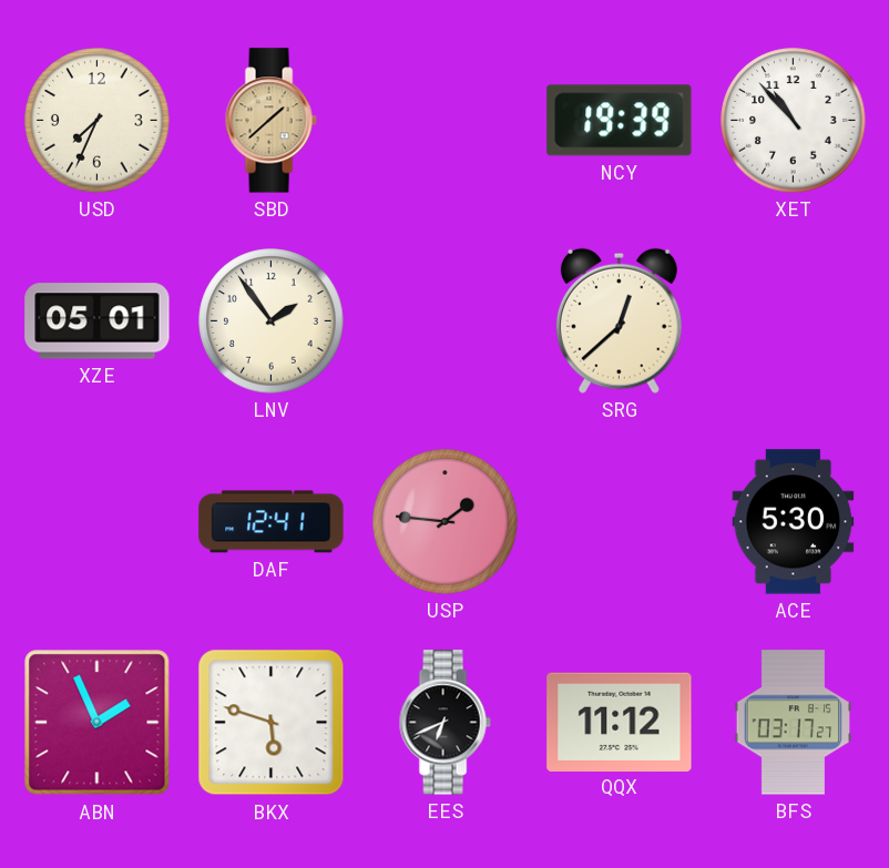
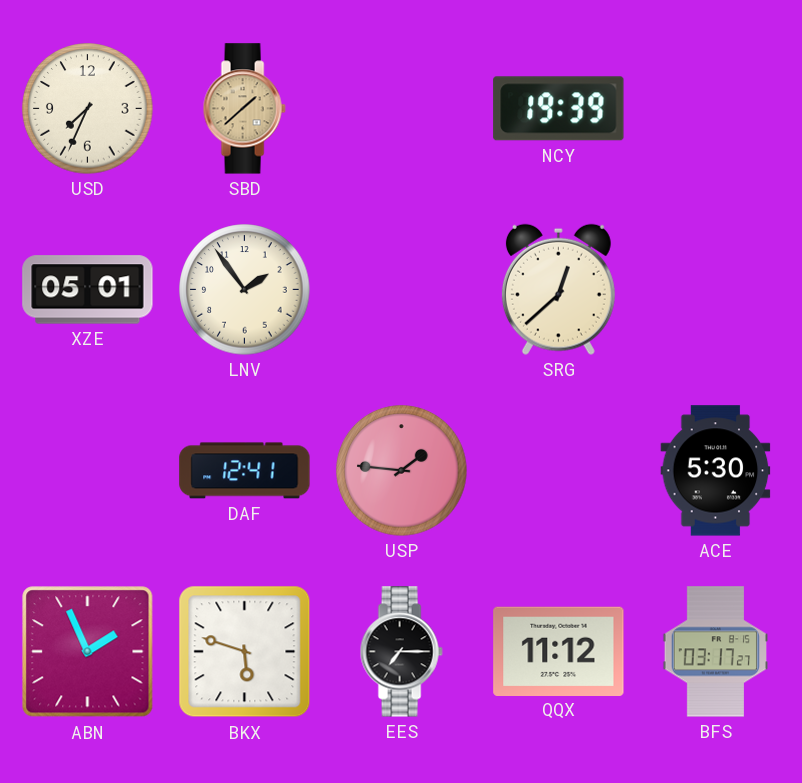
XET: 10:53 -> none (794, 121)
EES: 6:41 -> 7:15 (401, 652)
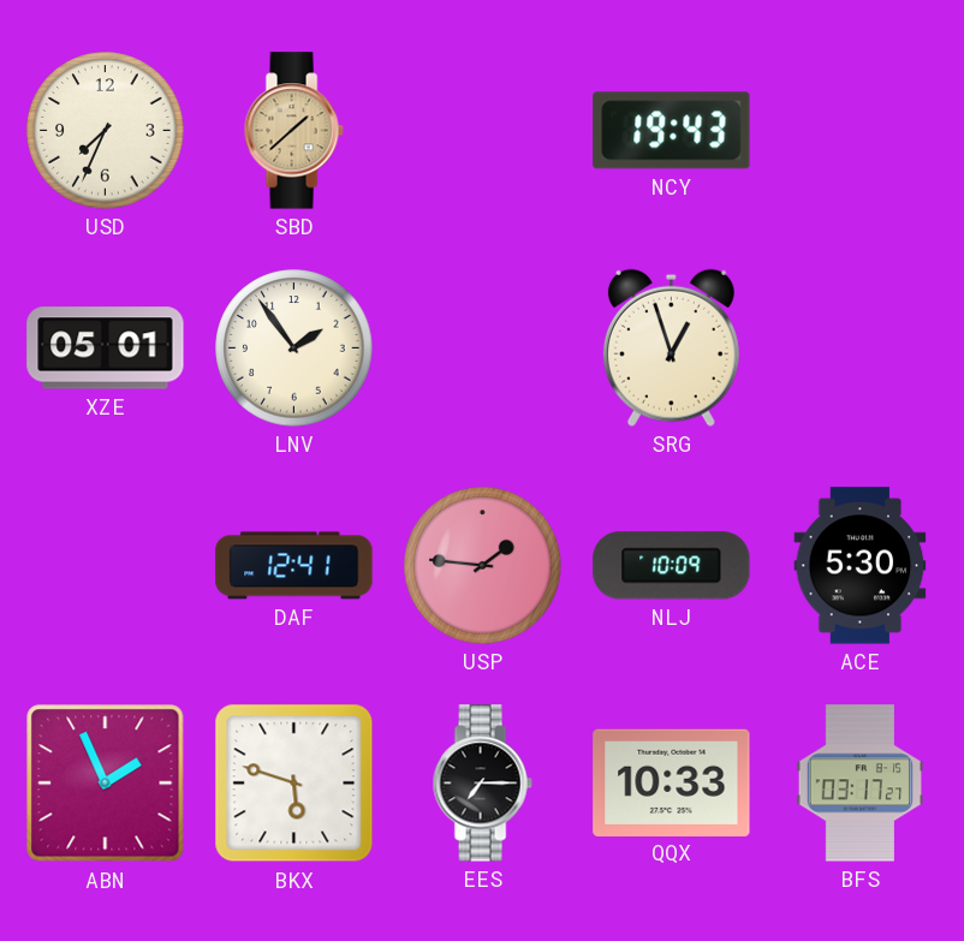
NCY: 19:39 -> 19:43 (672, 131)
SRG: 12:38 -> 12:57 (671, 347)
NLJ: none -> 10:09 (672, 566)
QQX: 11:12 -> 10:33 (672, 782)
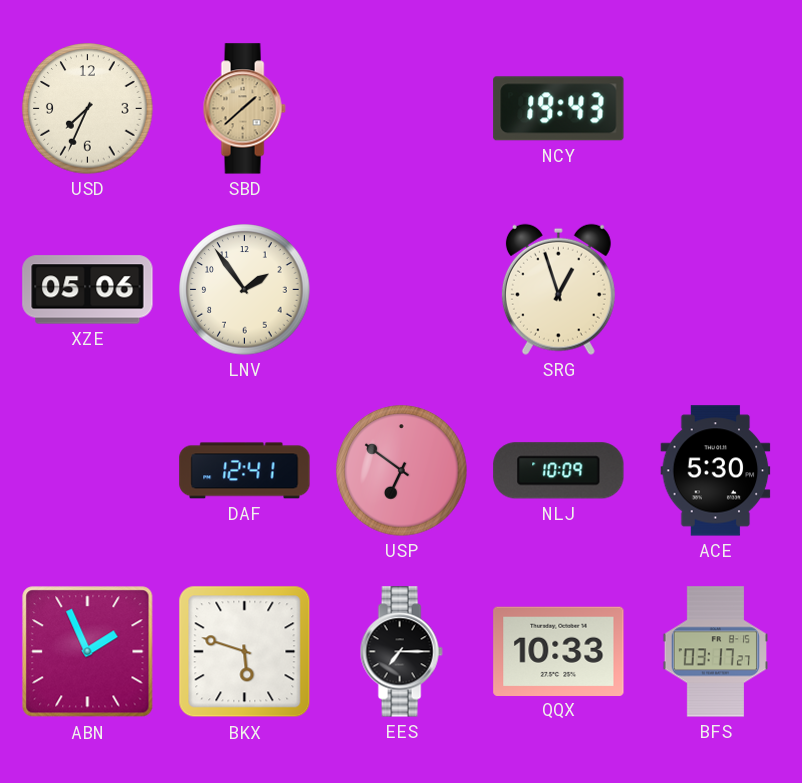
XZE: 05:01 -> 05:06 (88, 290)
USP: 1:46 -> 6:51 (402, 471)
